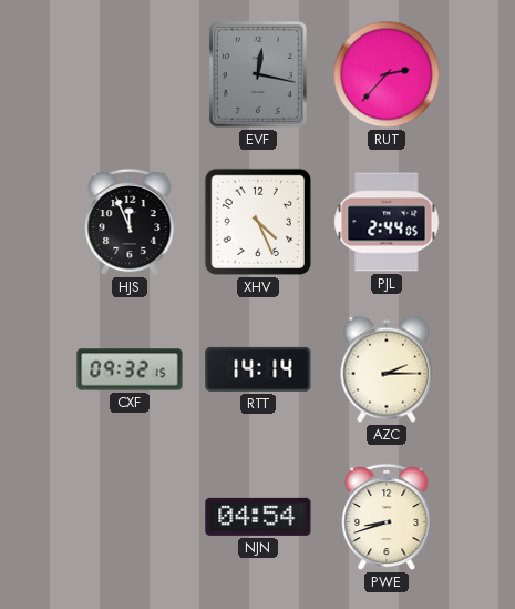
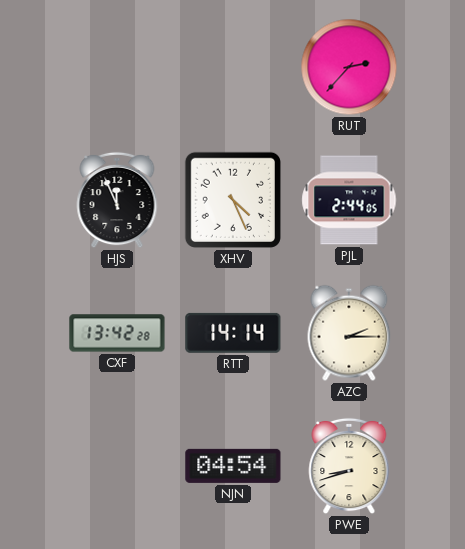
EVF: 12:17 -> none (259, 75)
CXF: 09:32 -> 13:42 (117, 333)
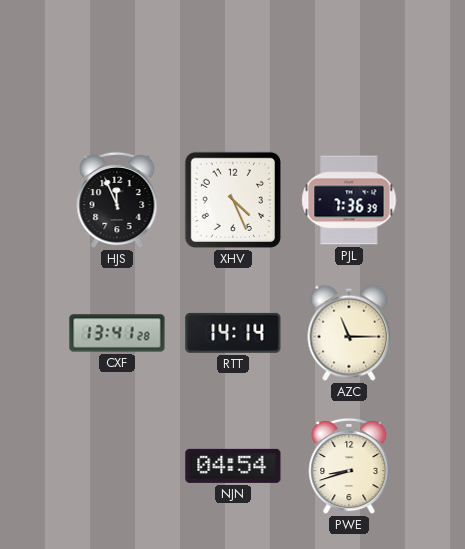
RUT: 2:37 -> none (349, 67)
PJL: 2:44 -> 7:36 (349, 200)
CXF: 13:42 -> 13:41 (117, 333)
AZC: 2:15 -> 11:15 (349, 333)
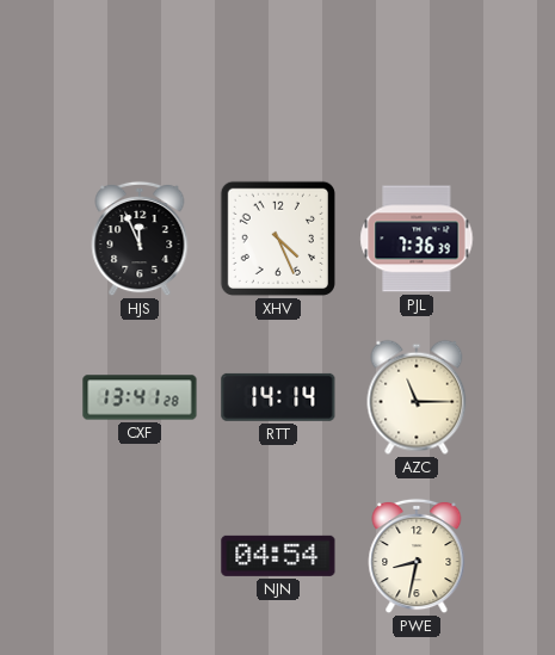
PWE: 8:42 -> 8:32 (417, 556)
